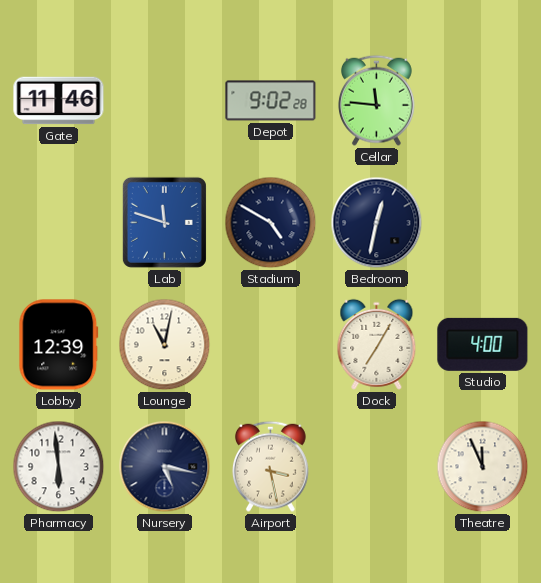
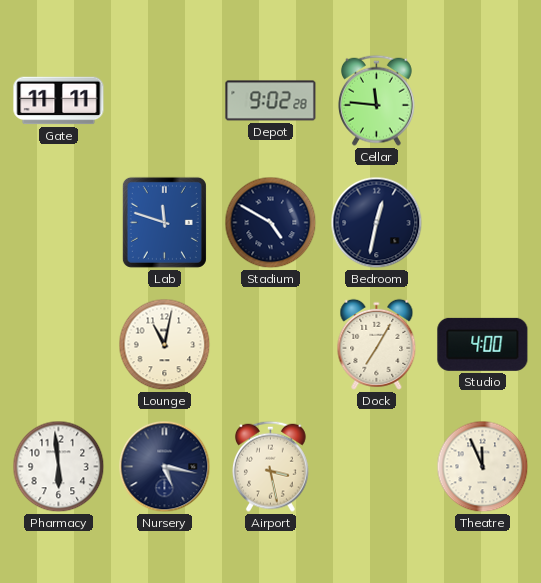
Gate: 11:46 -> 11:11 (59, 101)
Lobby: 12:39 -> none (59, 345)
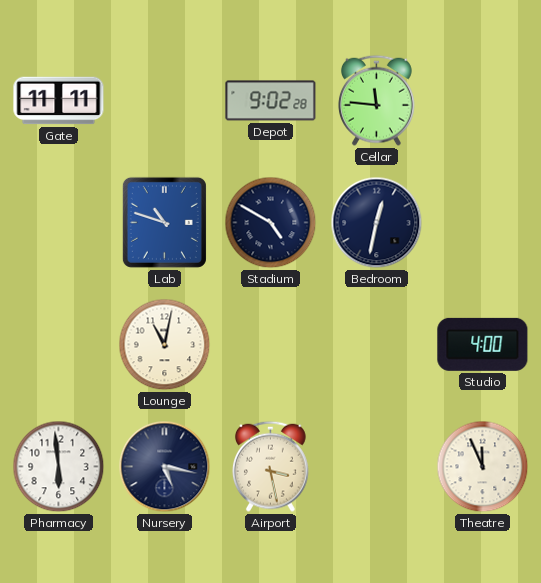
Lab: 11:48 -> 10:48 (164, 222)
Dock: 7:05 -> none (377, 344)
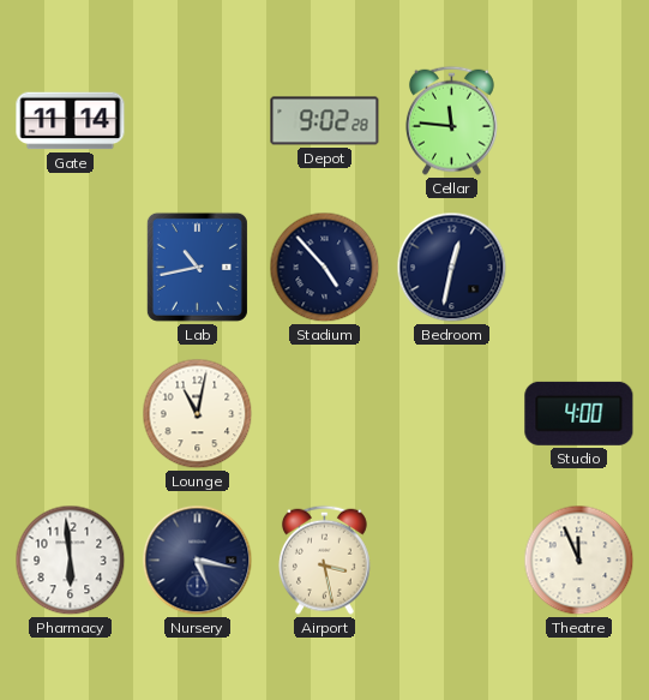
Gate: 11:11 -> 11:14 (71, 121)
Lab: 10:48 -> 10:43 (197, 267)
Stadium: 4:50 -> 4:53 (325, 268)
